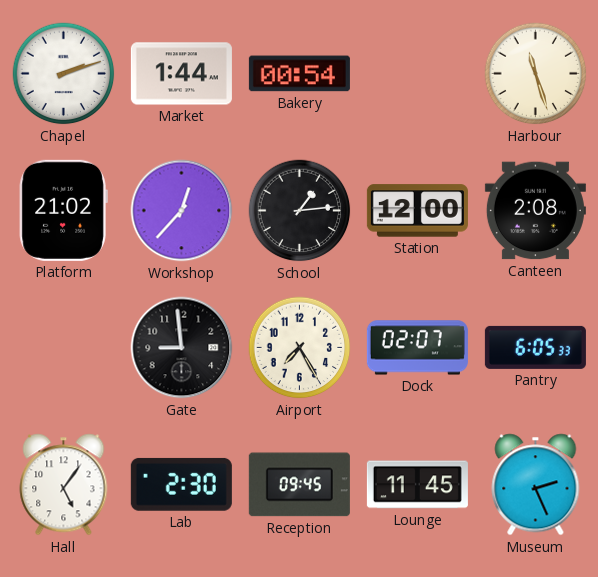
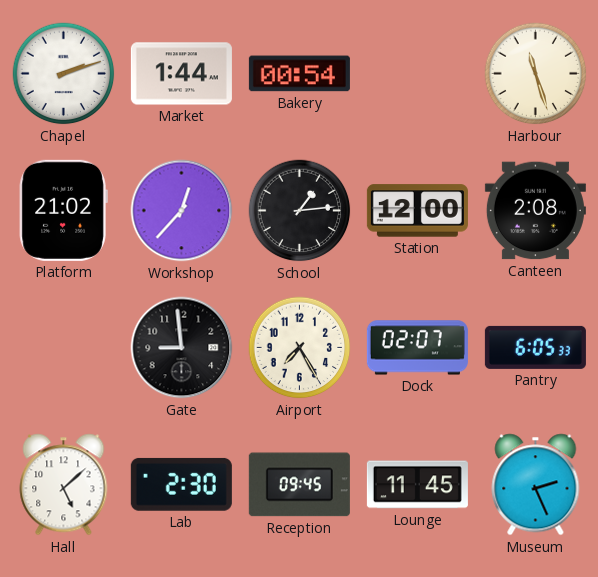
Hall: 5:06 -> 5:08 (64, 485)
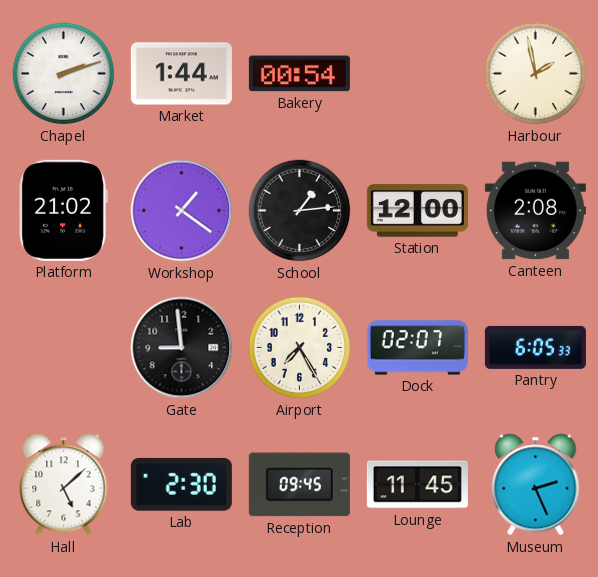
Harbour: 11:27 -> 1:58 (536, 74)
Workshop: 12:37 -> 1:21 (182, 211)
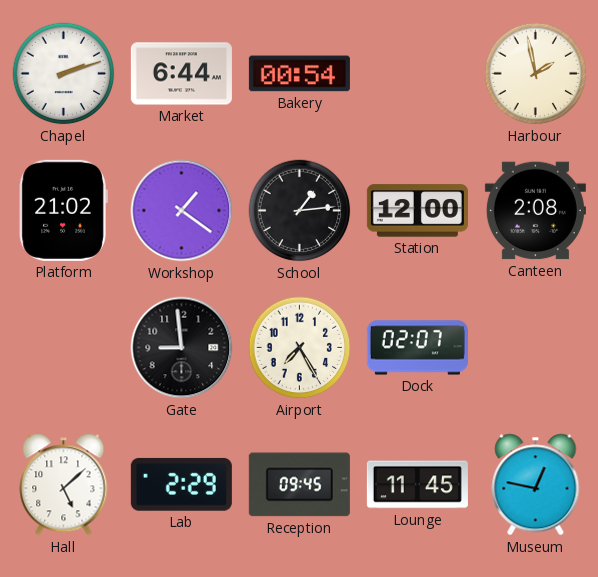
Market: 1:44 -> 6:44 (181, 74)
Pantry: 6:05 -> none (535, 347)
Lab: 2:30 -> 2:29 (181, 484)
Museum: 2:26 -> 12:47 (536, 485)
